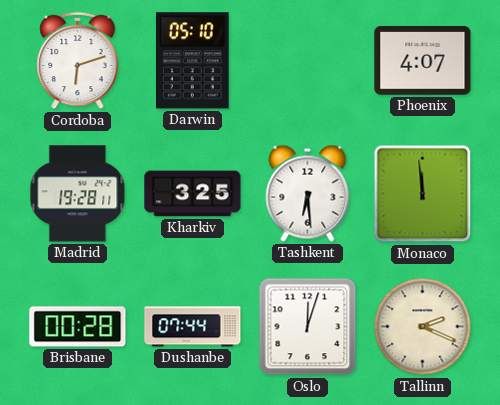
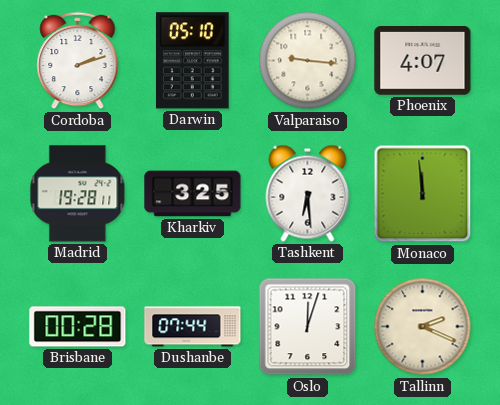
Cordoba: 6:12 -> 2:12 (78, 61)
Valparaiso: none -> 9:16 (308, 61)
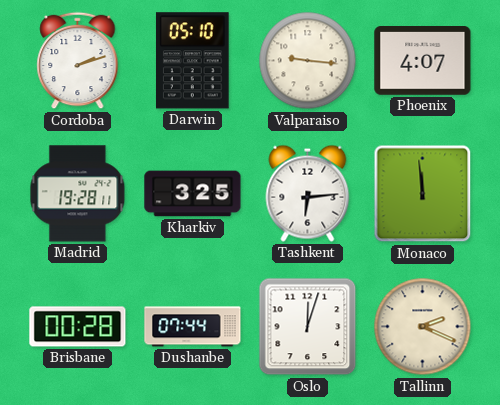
Tashkent: 6:29 -> 6:14 (308, 193)
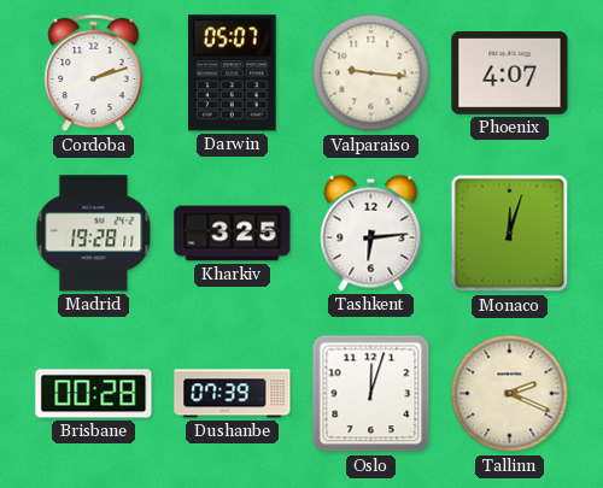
Darwin: 05:10 -> 05:07 (232, 74)
Monaco: 11:59 -> 12:03 (510, 234)
Dushanbe: 07:44 -> 07:39 (233, 394)
